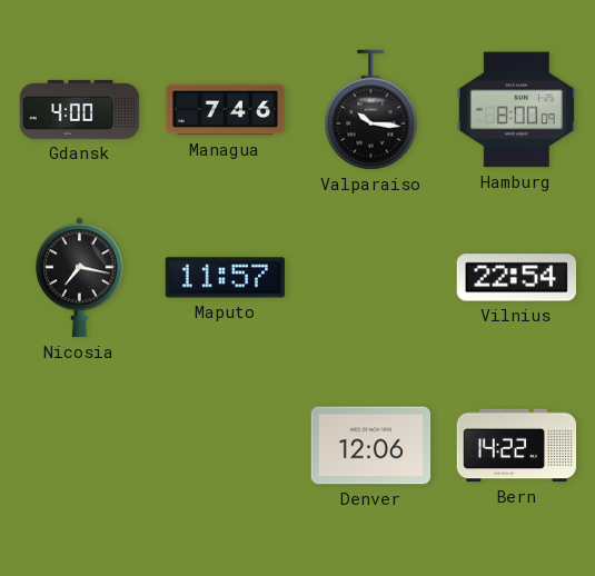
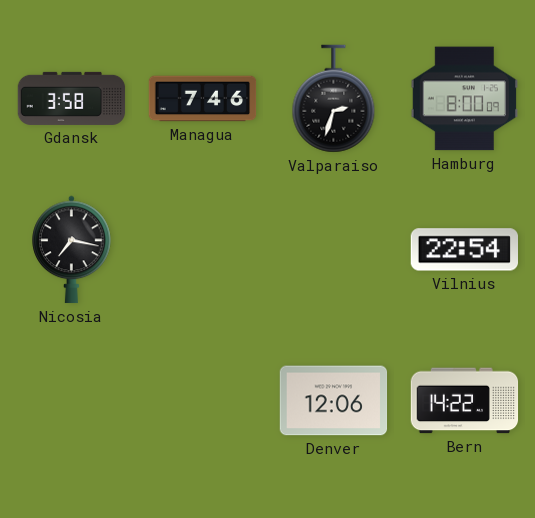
Gdansk: 4:00 -> 3:58 (72, 98)
Valparaiso: 10:16 -> 2:33 (334, 99)
Maputo: 11:57 -> none (225, 278)
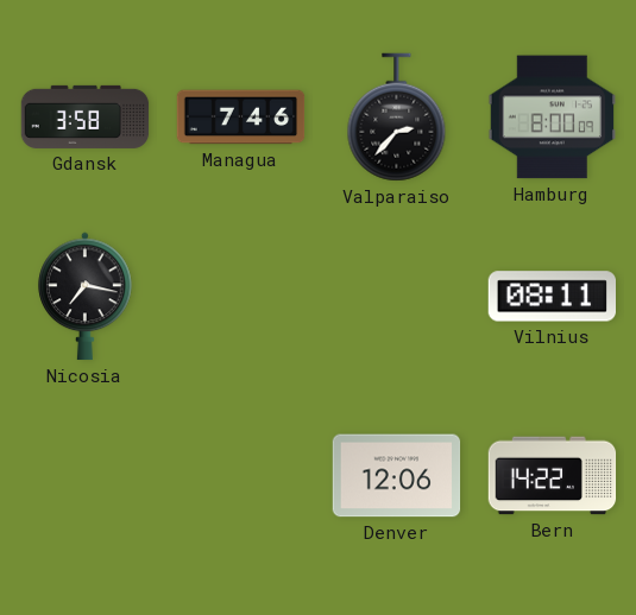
Valparaiso: 2:33 -> 2:37 (397, 118)
Vilnius: 22:54 -> 08:11 (552, 297)
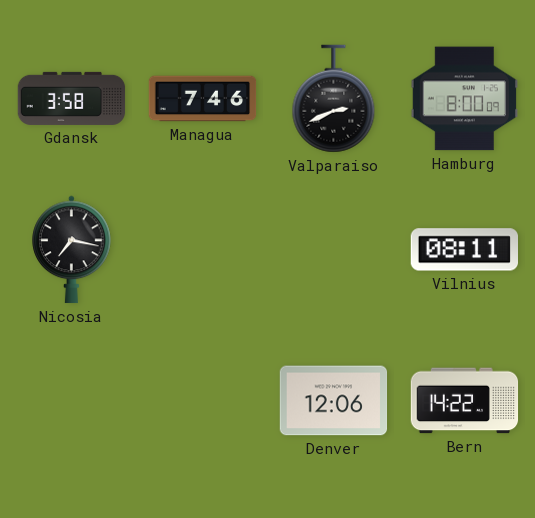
Valparaiso: 2:37 -> 2:41 (334, 99)
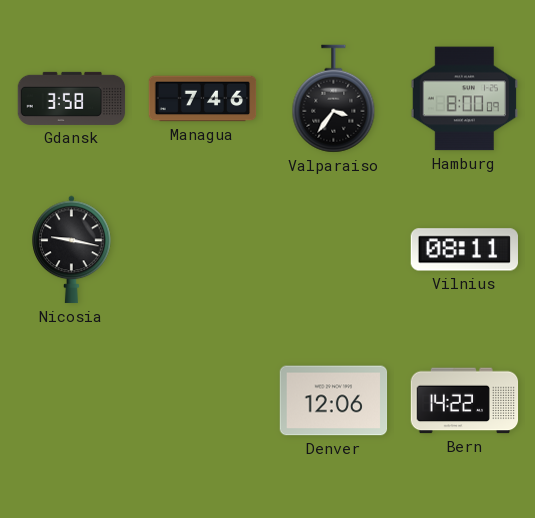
Valparaiso: 2:41 -> 3:36 (334, 99)
Nicosia: 7:17 -> 9:17 (72, 250)
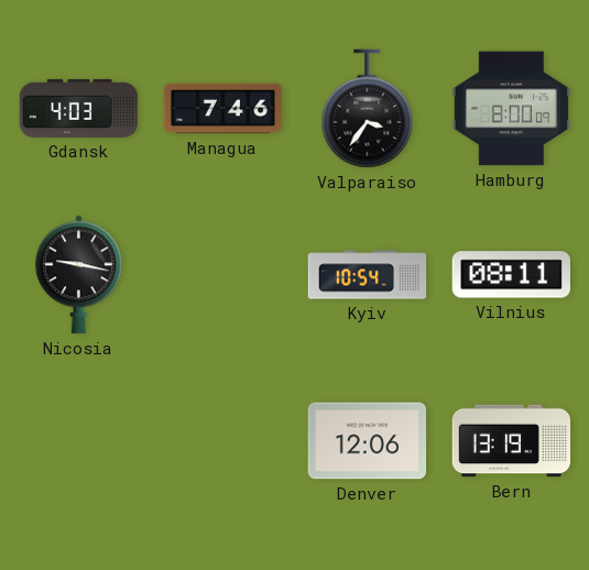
Gdansk: 3:58 -> 4:03 (79, 108)
Kyiv: none -> 10:54 (368, 275)
Bern: 14:22 -> 13:19 (512, 441)
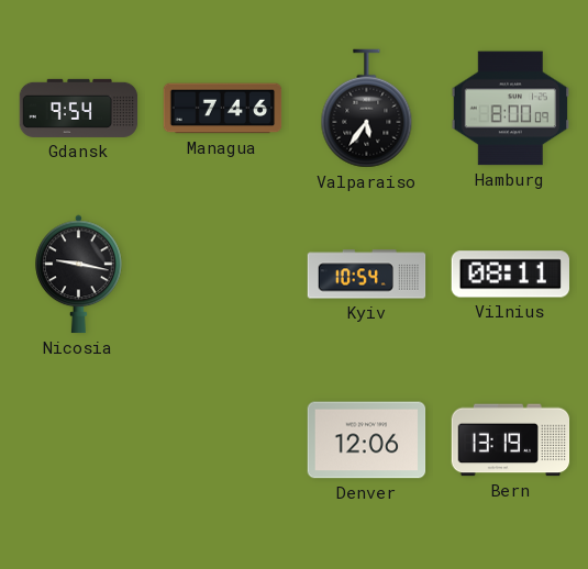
Gdansk: 4:03 -> 9:54 (79, 108)
Valparaiso: 3:36 -> 5:36 (367, 109)
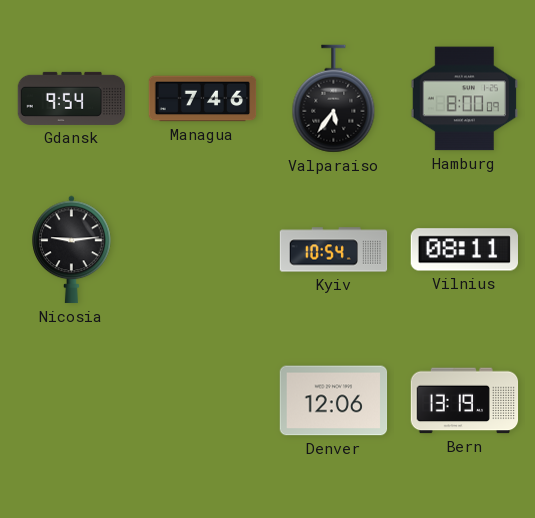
Nicosia: 9:17 -> 9:14 (72, 250)
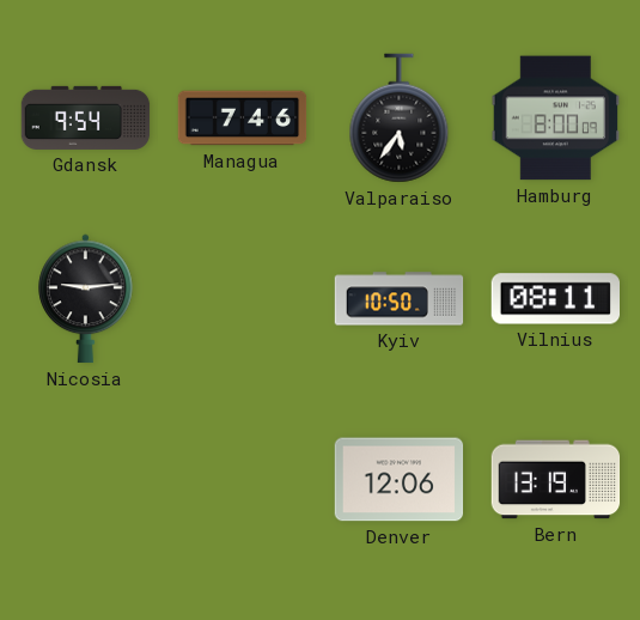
Kyiv: 10:54 -> 10:50 (400, 299)
